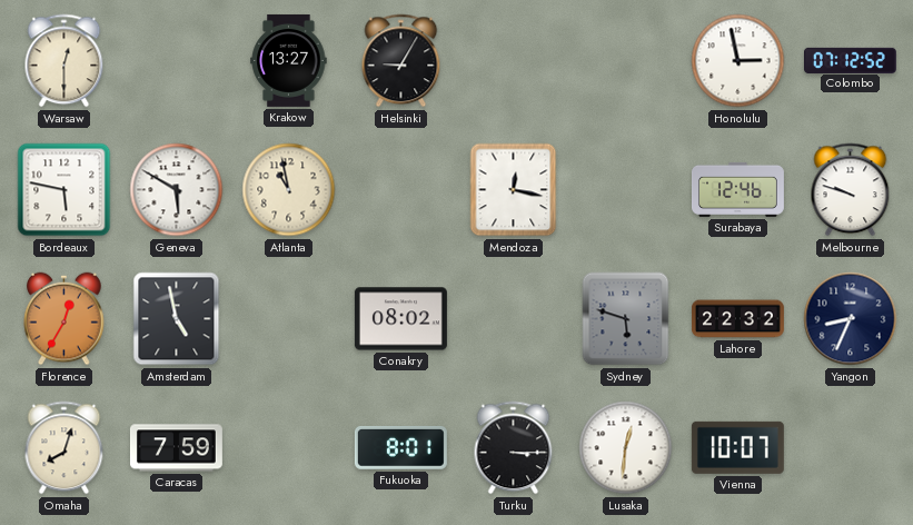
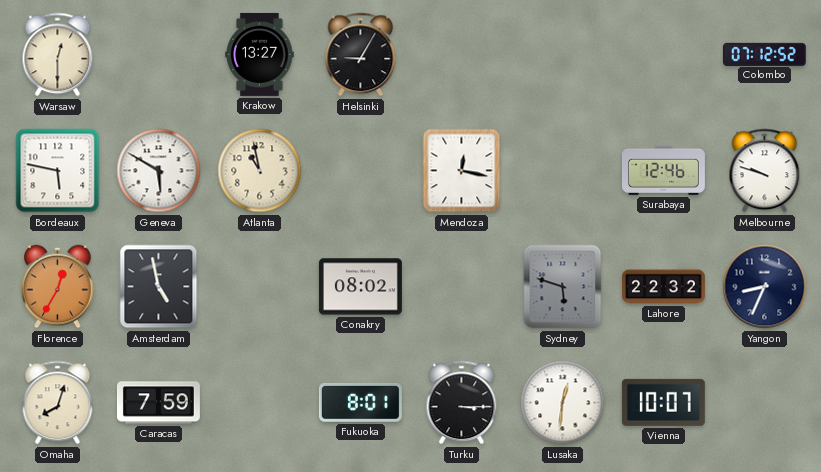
Honolulu: 2:58 -> none (738, 61)
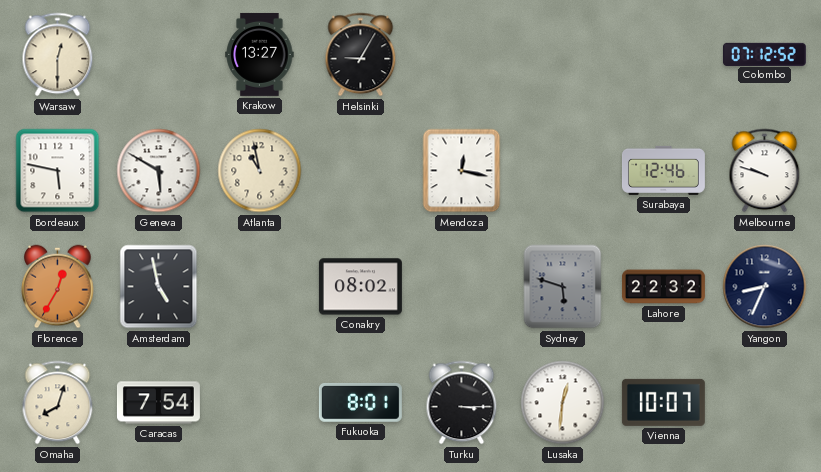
Caracas: 7:59 -> 7:54 (158, 403)
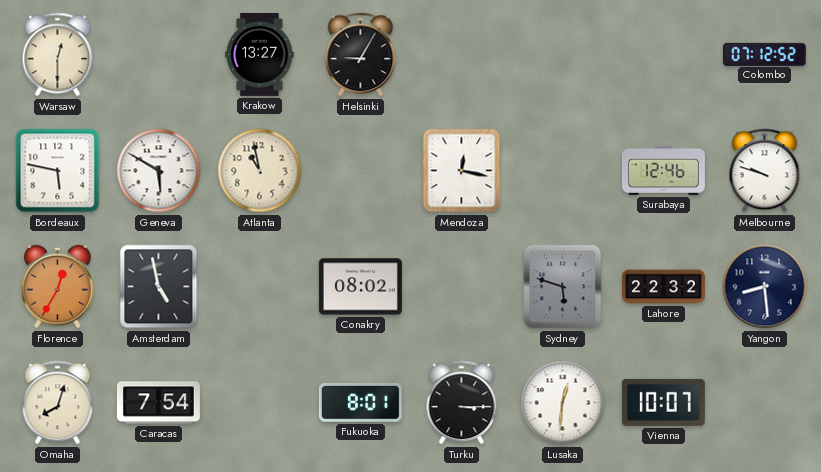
Yangon: 8:34 -> 8:29 (765, 287)
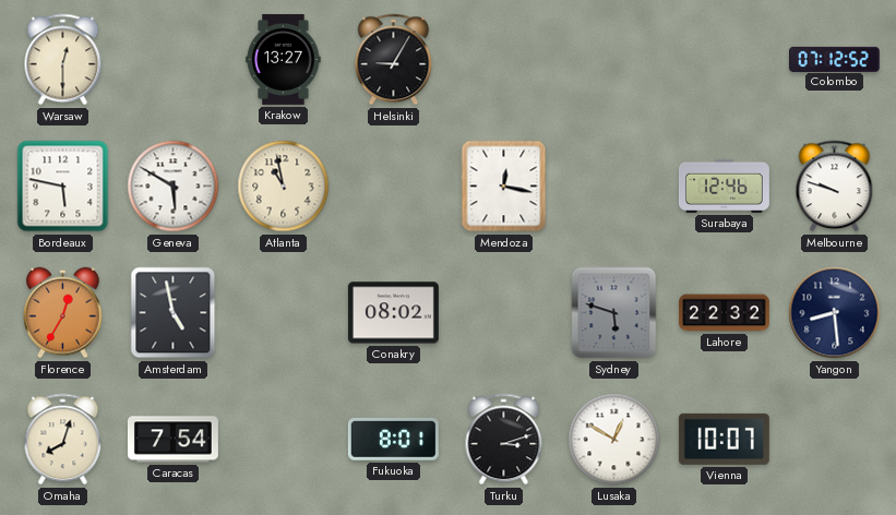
Turku: 3:15 -> 3:12 (504, 440)
Lusaka: 12:31 -> 12:50 (614, 440)
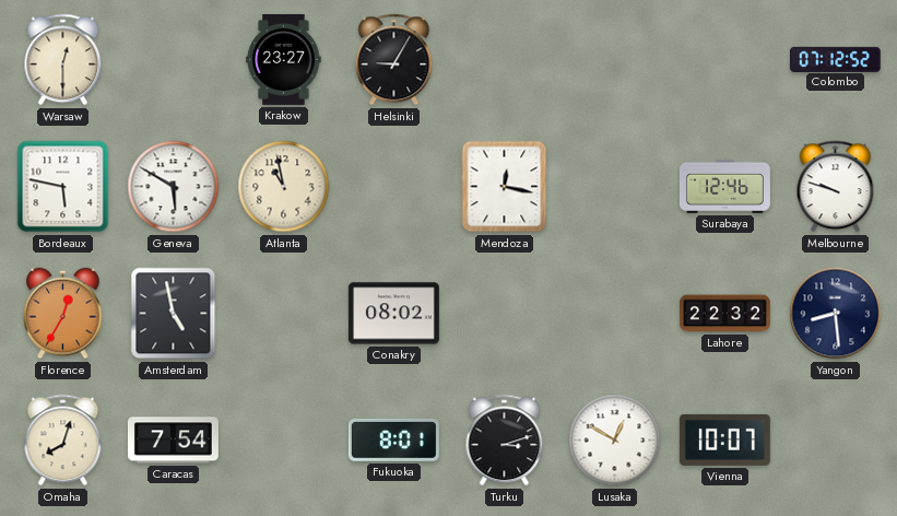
Krakow: 13:27 -> 23:27 (284, 59)
Sydney: 5:48 -> none (614, 313)
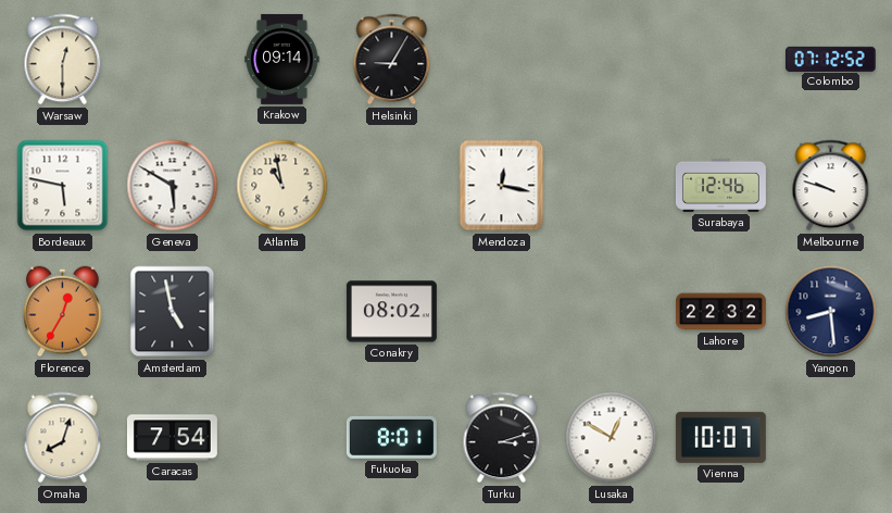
Krakow: 23:27 -> 09:14 (282, 59)
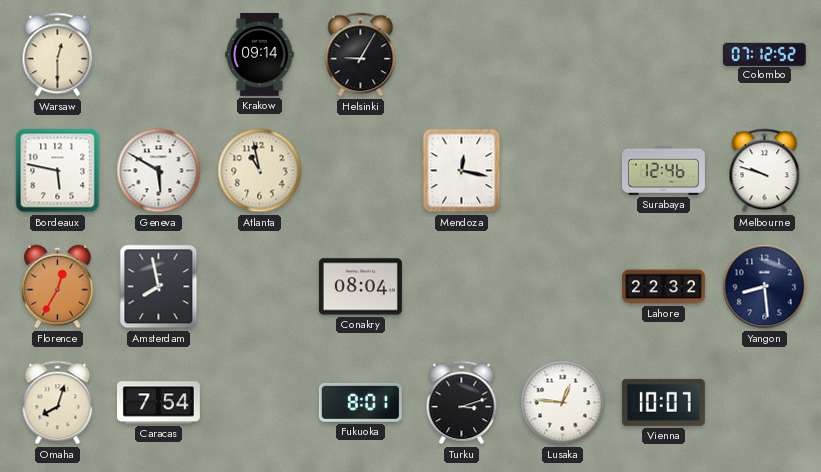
Amsterdam: 4:58 -> 7:58 (159, 287)
Conakry: 08:02 -> 08:04 (360, 287)
Lusaka: 12:50 -> 12:46 (563, 403)
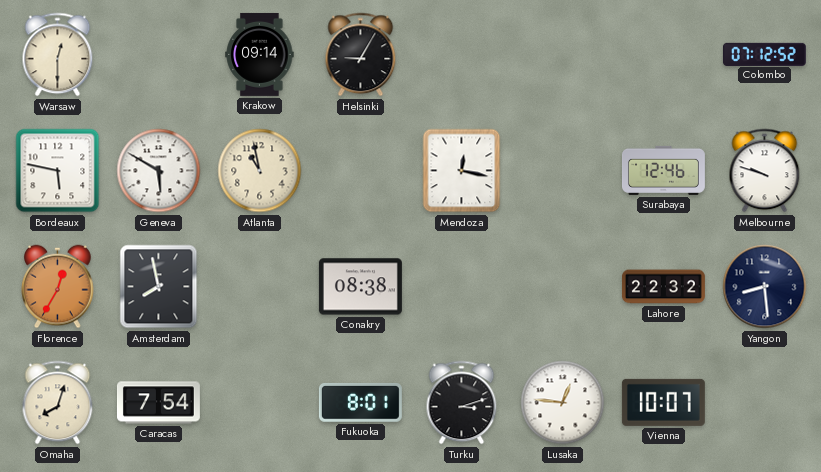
Conakry: 08:04 -> 08:38 (360, 287)
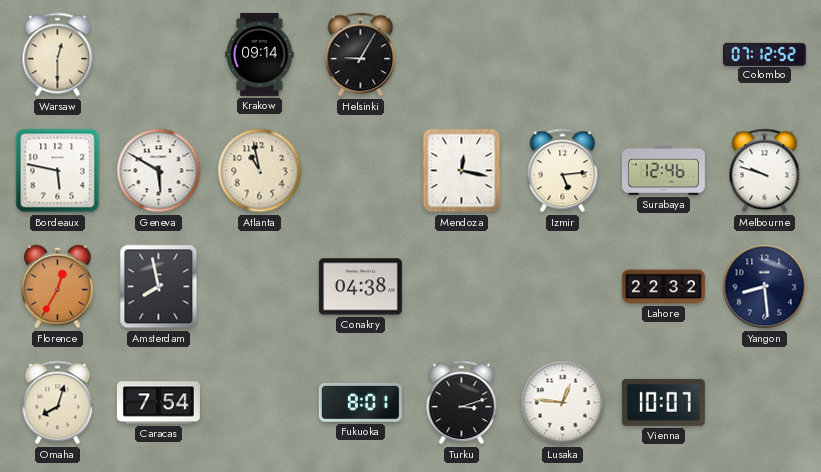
Izmir: none -> 5:14 (563, 171)
Conakry: 08:38 -> 04:38 (360, 287)
